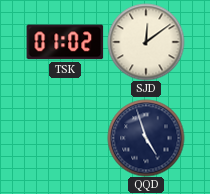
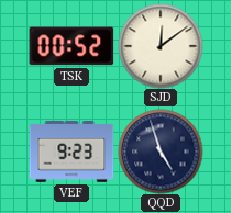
TSK: 01:02 -> 00:52 (71, 46)
VEF: none -> 9:23 (71, 153)
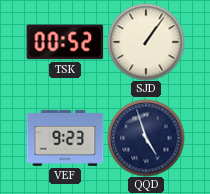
SJD: 12:09 -> 1:06 (146, 42)
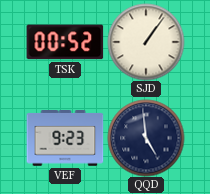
QQD: 4:57 -> 4:59 (146, 138)
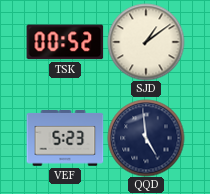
SJD: 1:06 -> 1:09 (146, 42)
VEF: 9:23 -> 5:23 (65, 139)
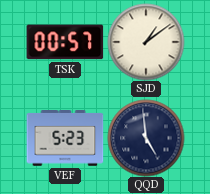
TSK: 00:52 -> 00:57 (65, 42)
